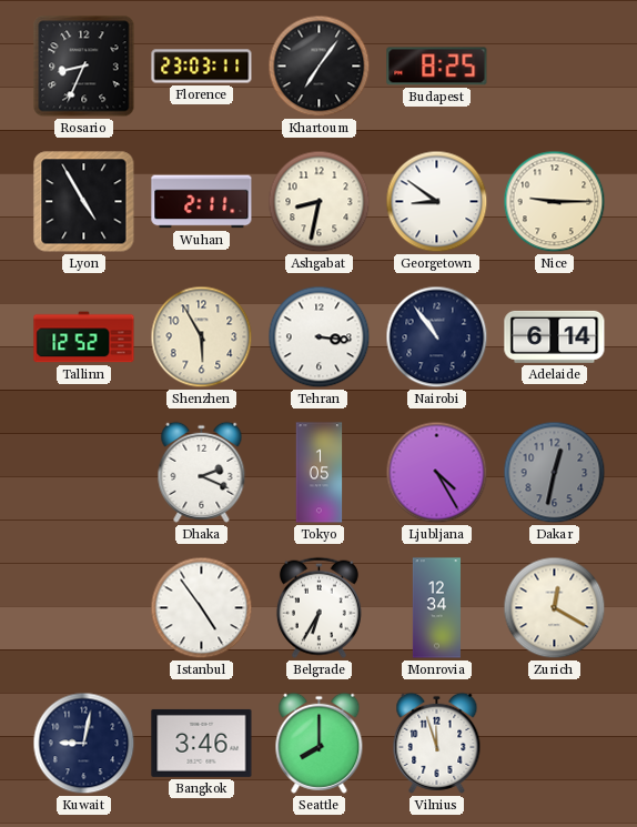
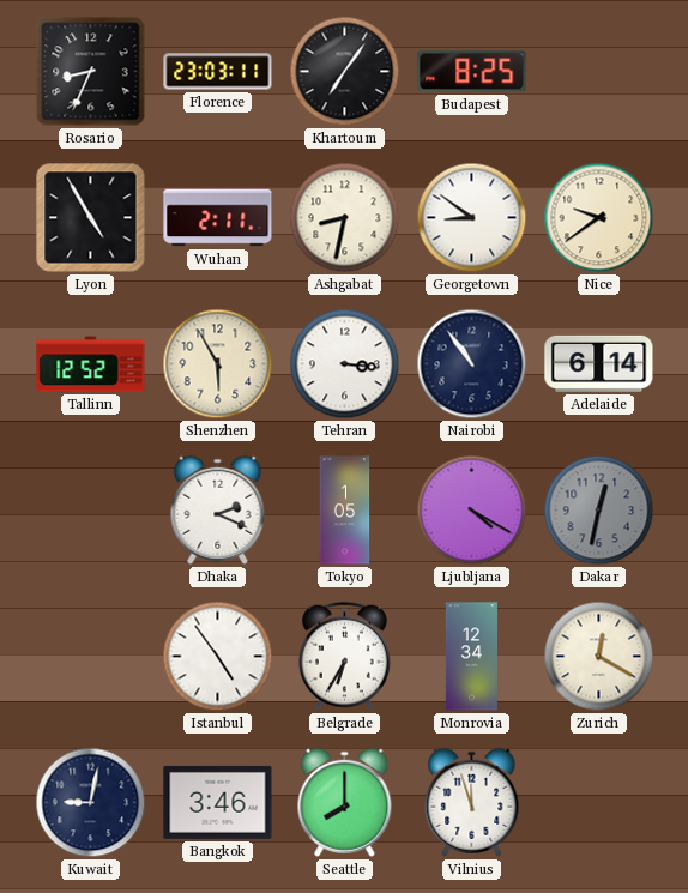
Nice: 9:15 -> 9:39 (599, 218)
Ljubljana: 4:25 -> 4:20 (472, 511)
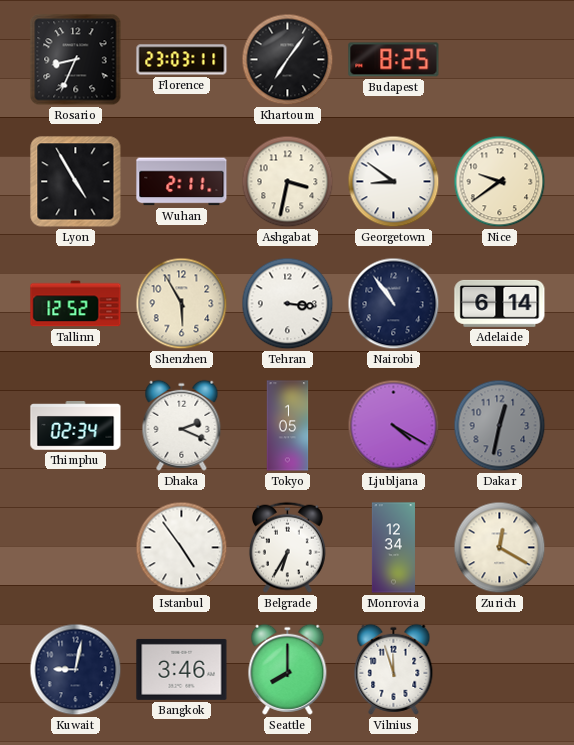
Ashgabat: 8:32 -> 3:32 (288, 182)
Thimphu: none -> 02:34 (76, 426)
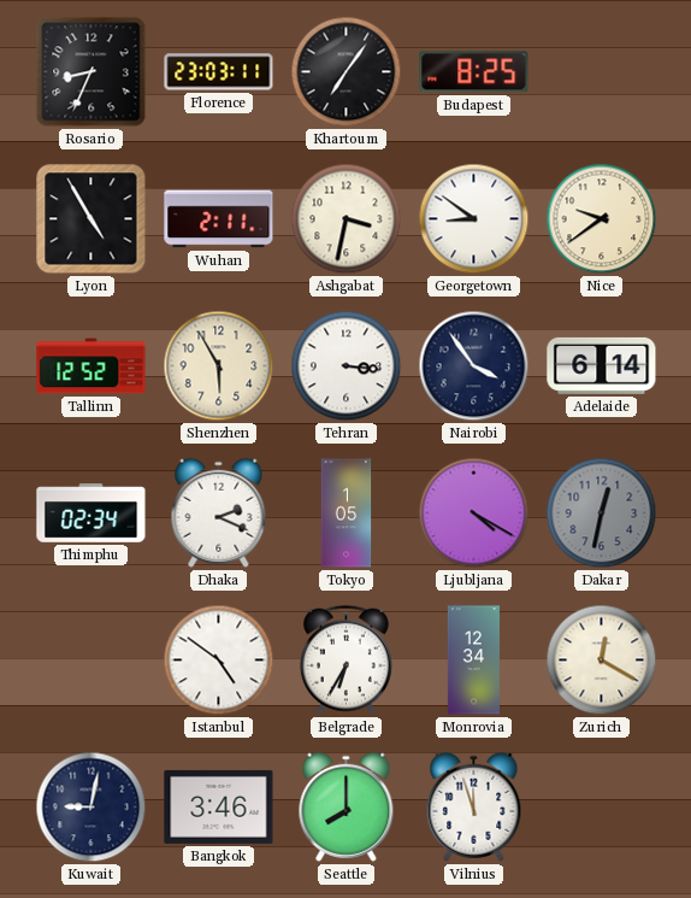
Nairobi: 10:54 -> 3:54 (474, 366)
Istanbul: 4:54 -> 4:51 (219, 661)
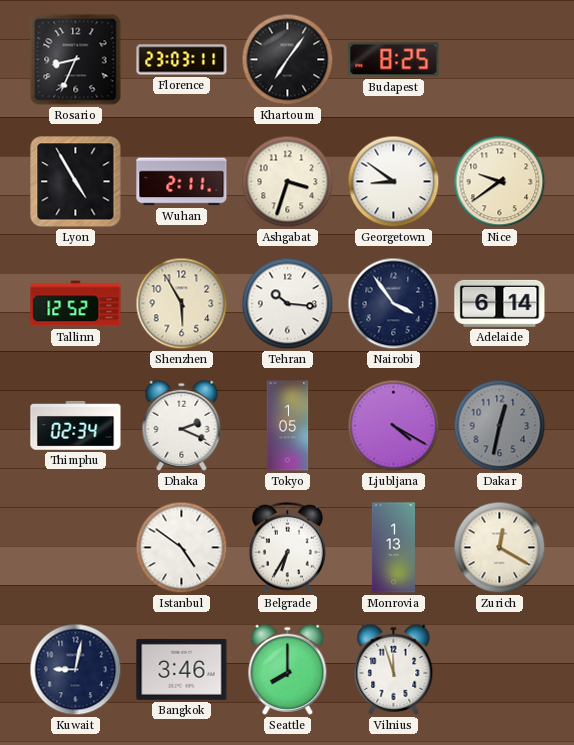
Ashgabat: 3:32 -> 3:33 (288, 182)
Tehran: 3:16 -> 10:16 (288, 304)
Monrovia: 12:34 -> 1:13 (393, 548)
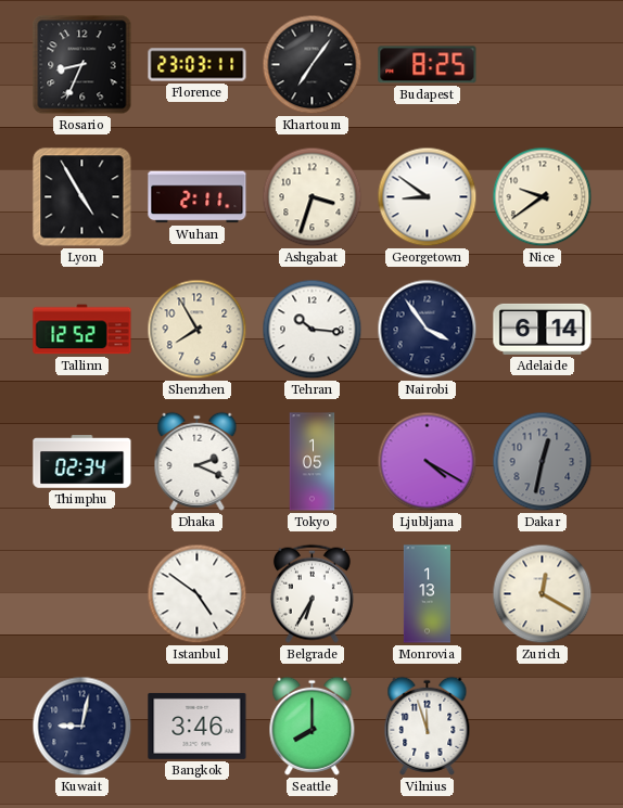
Shenzhen: 5:55 -> 7:55 (198, 330)
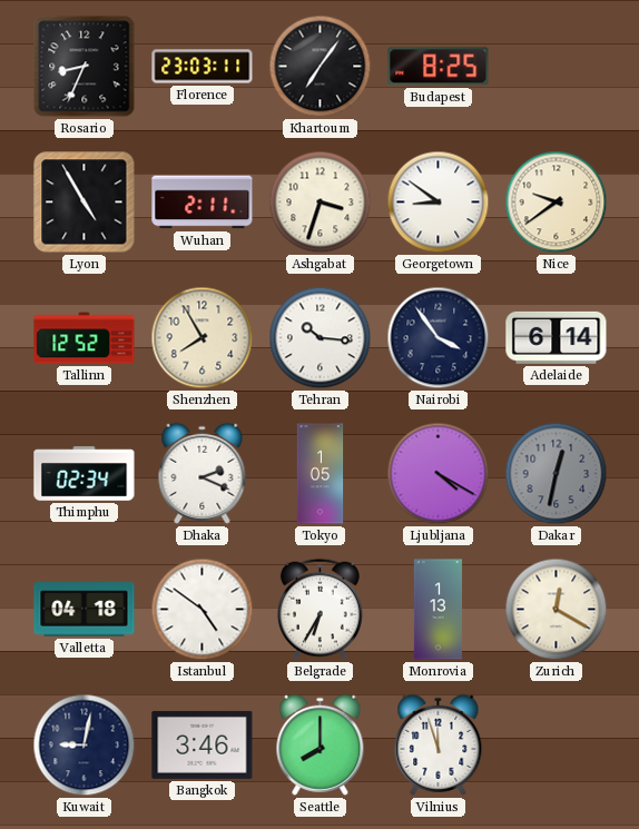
Valletta: none -> 04:18 (85, 610)
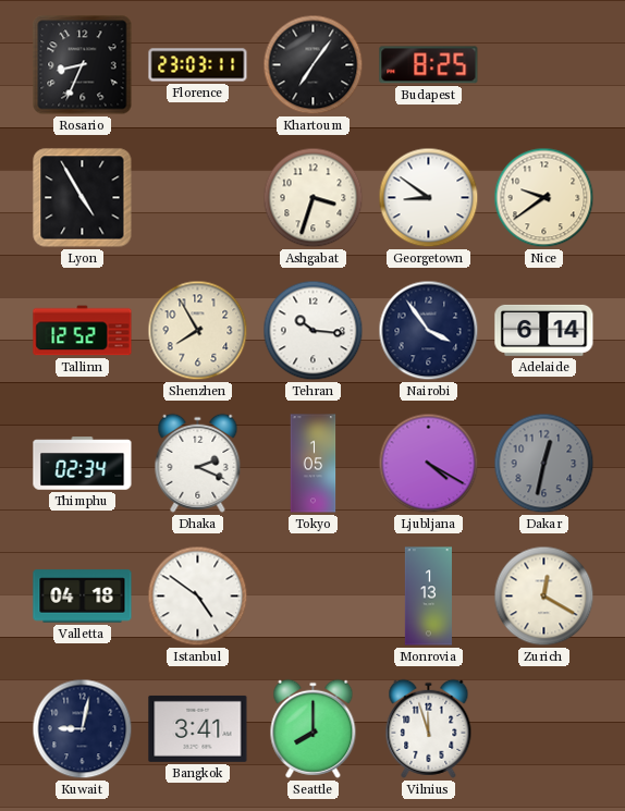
Wuhan: 2:11 -> none (203, 203)
Belgrade: 6:35 -> none (319, 609)
Bangkok: 3:46 -> 3:41 (198, 728)
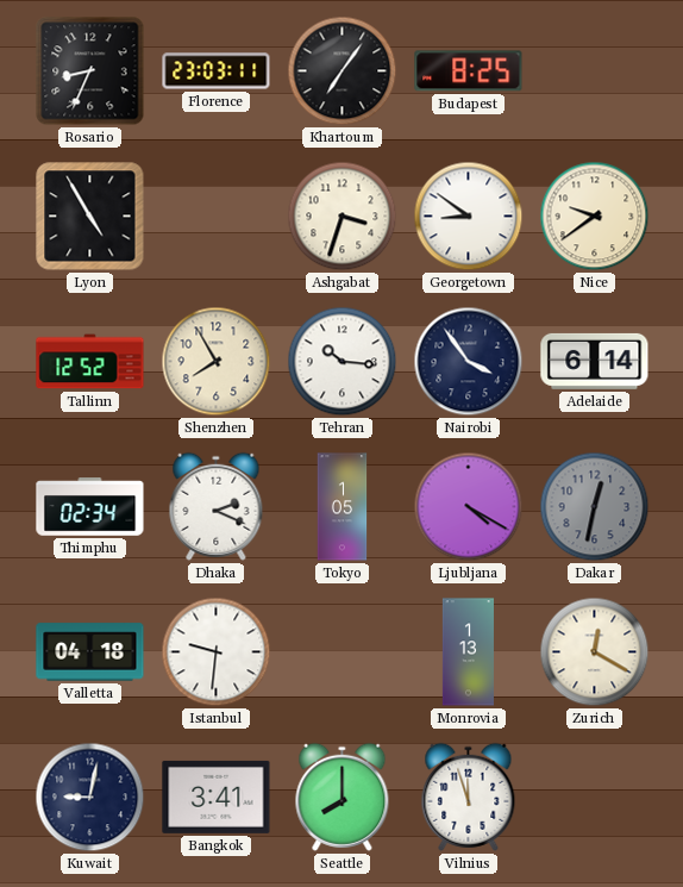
Istanbul: 4:51 -> 9:31 (217, 652)
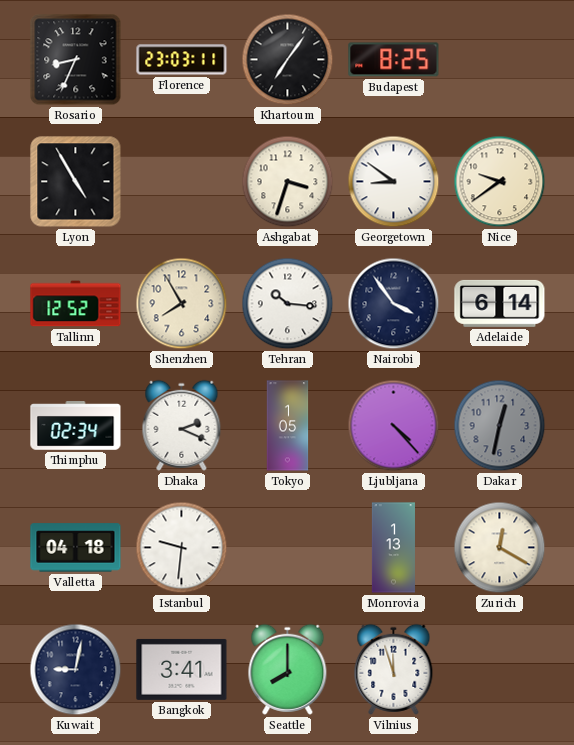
Ljubljana: 4:20 -> 4:23 (394, 426)
